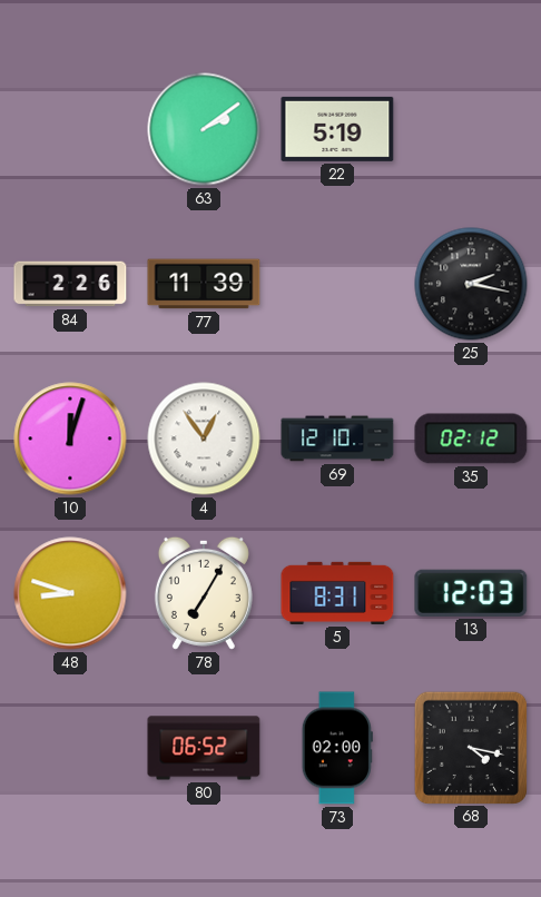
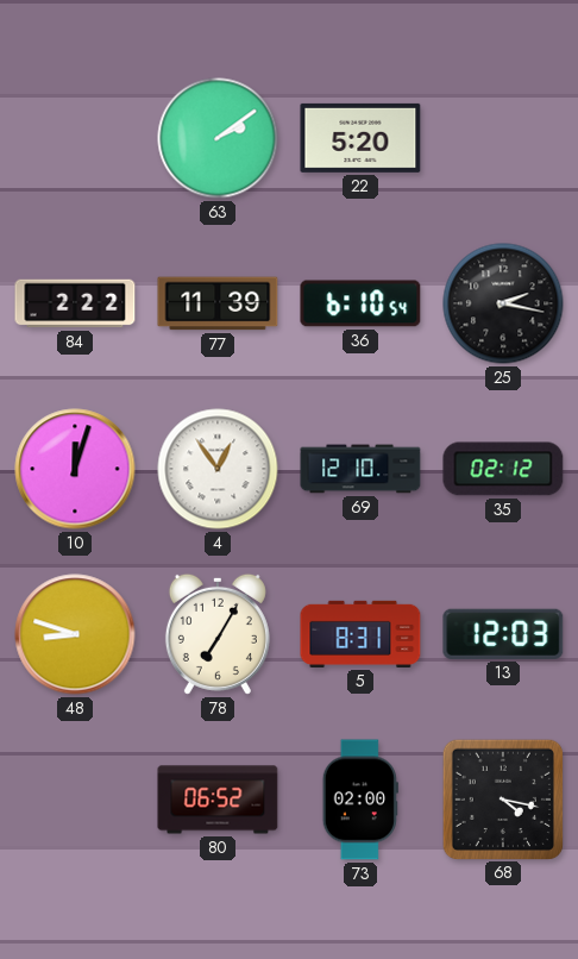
22: 5:19 -> 5:20 (360, 138)
84: 2:26 -> 2:22 (75, 303)
36: none -> 6:10 (360, 303)
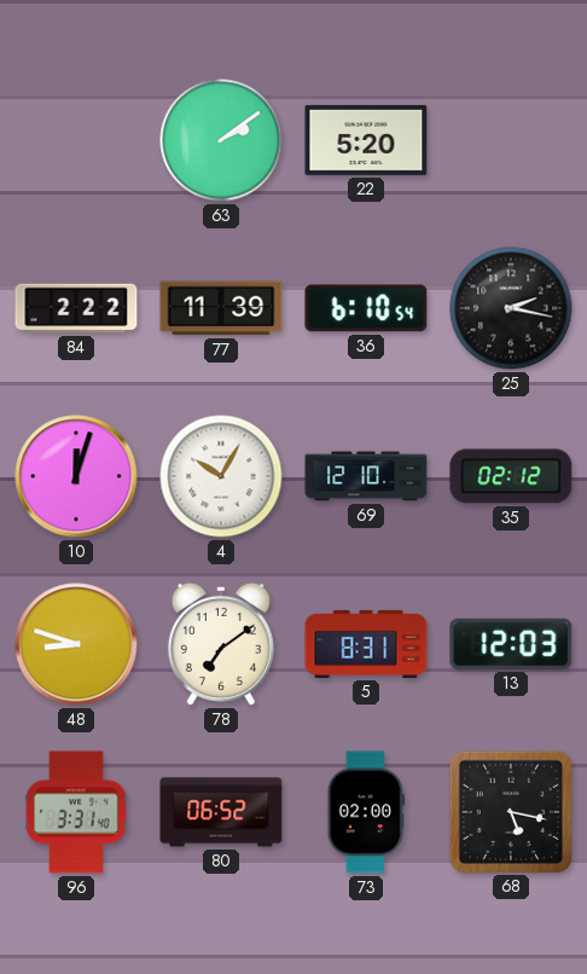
4: 12:54 -> 10:05 (221, 476)
78: 7:05 -> 7:09 (221, 644)
96: none -> 3:31 (76, 812)
68: 4:17 -> 5:17 (510, 811)
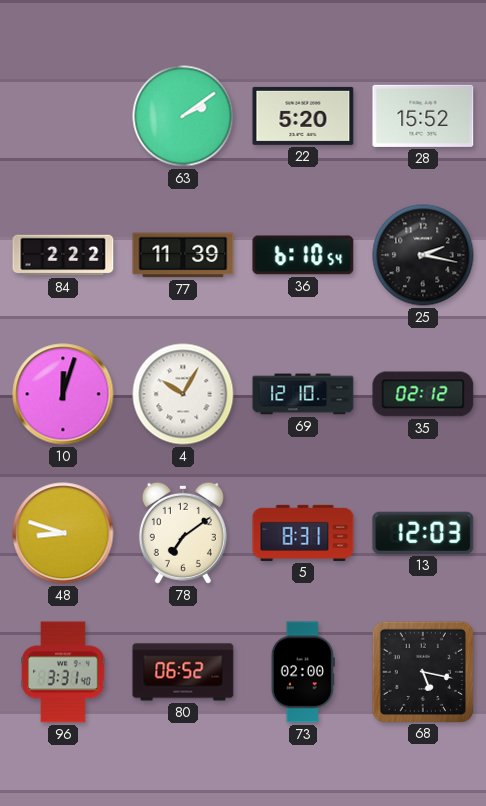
28: none -> 15:52 (423, 116)
